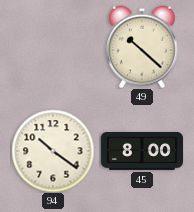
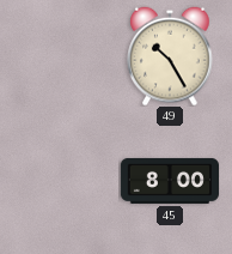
49: 10:22 -> 10:25 (170, 56)
94: 10:21 -> none (53, 151)
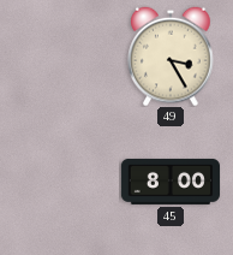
49: 10:25 -> 3:25 (171, 57)
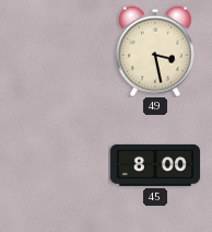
49: 3:25 -> 3:28 (155, 51)
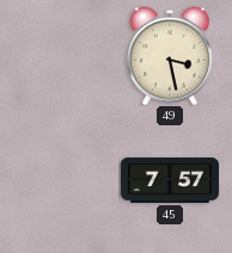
45: 8:00 -> 7:57 (169, 180)
